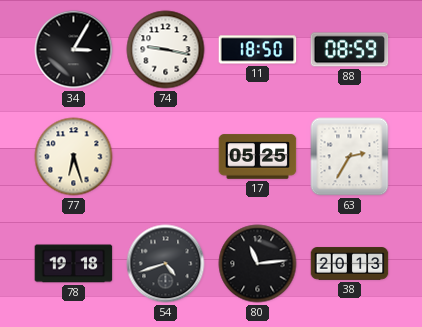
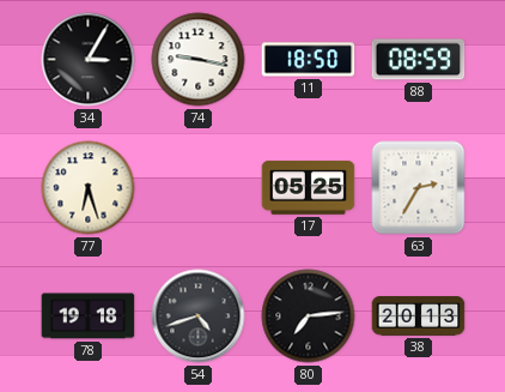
80: 11:14 -> 7:14 (309, 316)
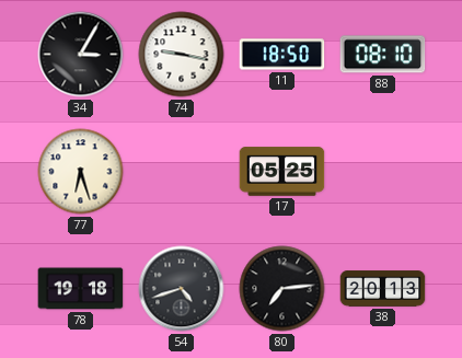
88: 08:59 -> 08:10 (383, 55)
63: 2:35 -> none (419, 188)
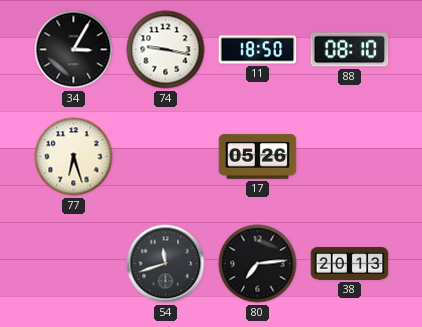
17: 05:25 -> 05:26 (258, 157)
78: 19:18 -> none (81, 289)
54: 4:42 -> 11:42 (166, 264)
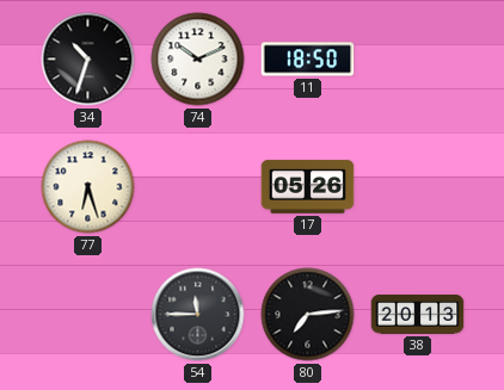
34: 3:05 -> 10:33 (88, 60)
74: 9:17 -> 10:11 (198, 60)
88: 08:10 -> none (350, 50)
54: 11:42 -> 11:45 (198, 315)
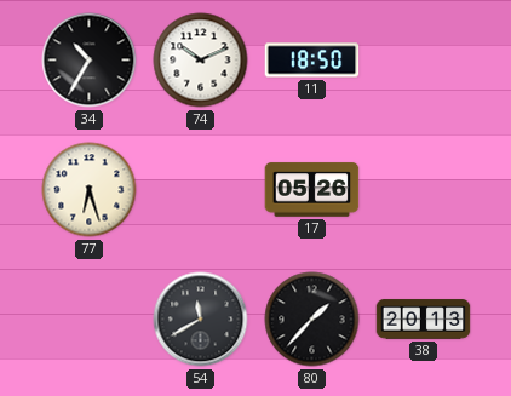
34: 10:33 -> 10:35 (90, 61)
54: 11:45 -> 11:40 (201, 320)
80: 7:14 -> 1:37 (312, 320)
